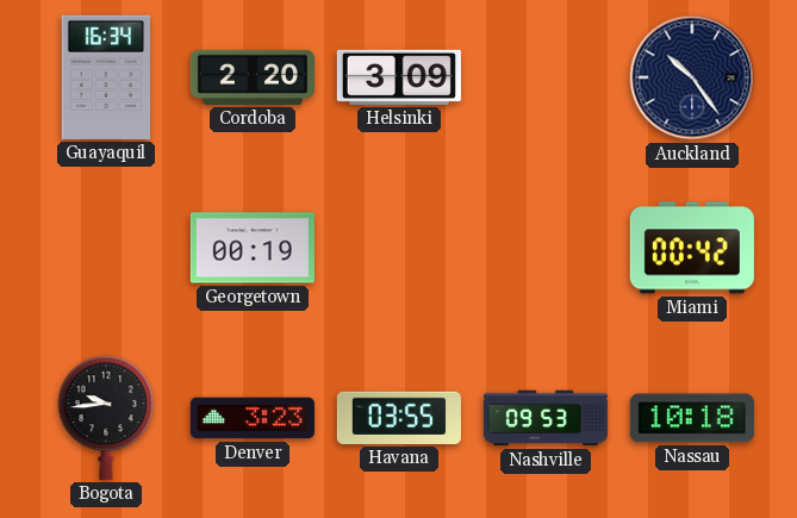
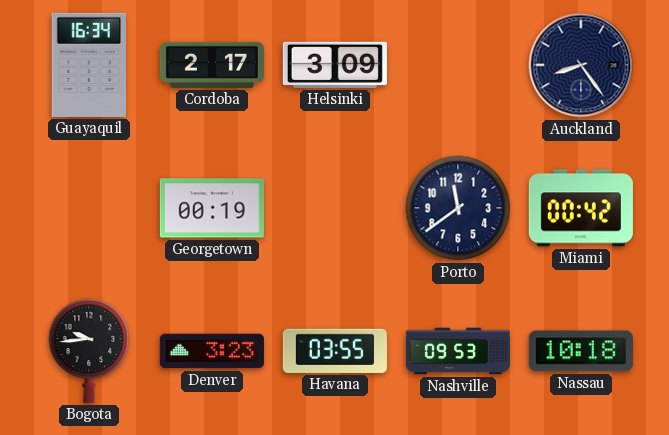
Cordoba: 2:20 -> 2:17 (212, 65)
Auckland: 10:24 -> 8:24 (581, 65)
Porto: none -> 11:39 (458, 208)
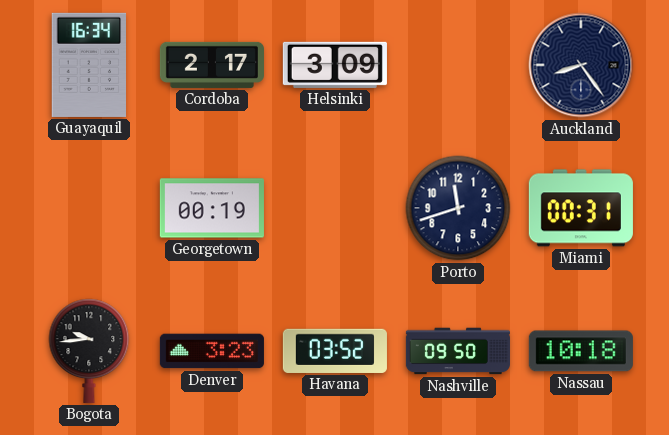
Porto: 11:39 -> 11:42 (458, 208)
Miami: 00:42 -> 00:31 (581, 208)
Havana: 03:55 -> 03:52 (335, 351)
Nashville: 09:53 -> 09:50 (458, 351)
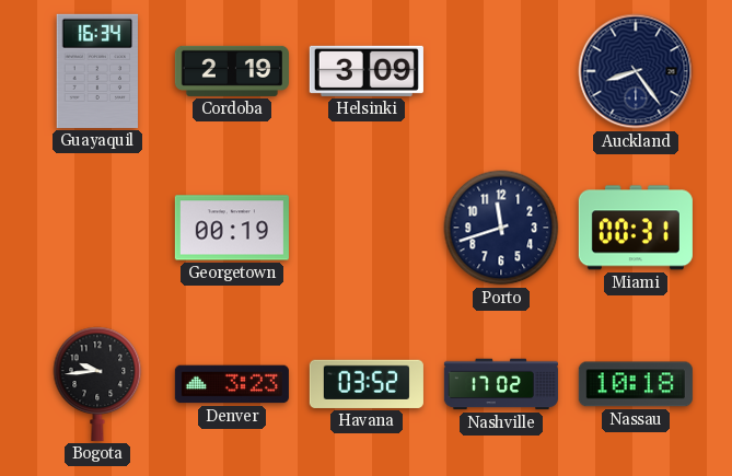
Cordoba: 2:17 -> 2:19 (232, 71)
Nashville: 09:50 -> 17:02 (501, 384)
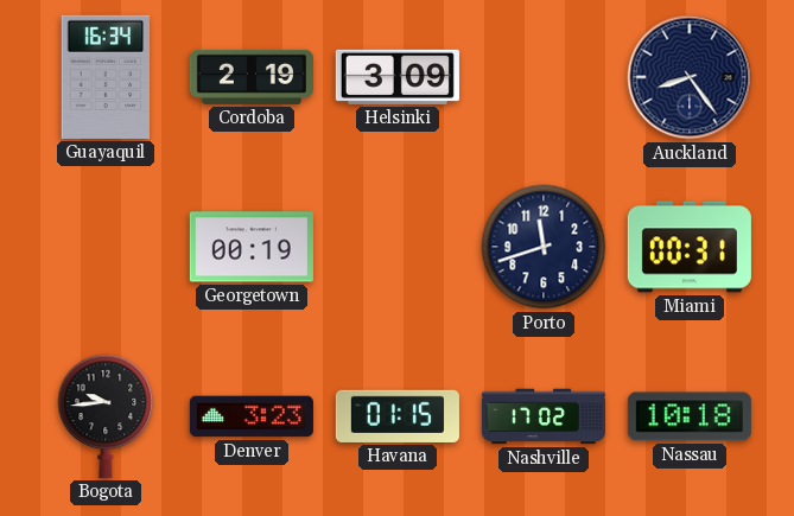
Havana: 03:52 -> 01:15 (398, 416)
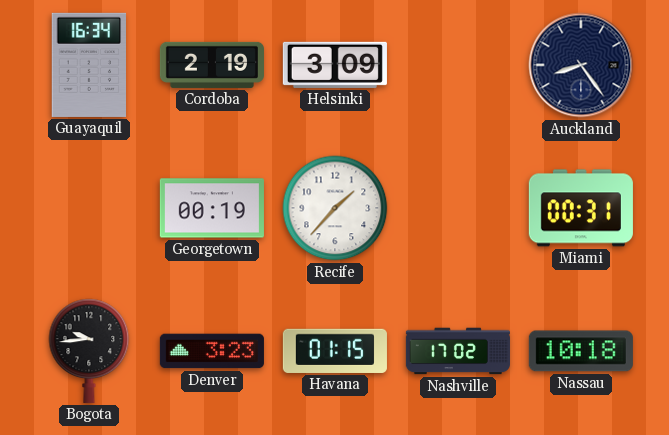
Recife: none -> 1:37 (335, 208)
Porto: 11:42 -> none (544, 247)
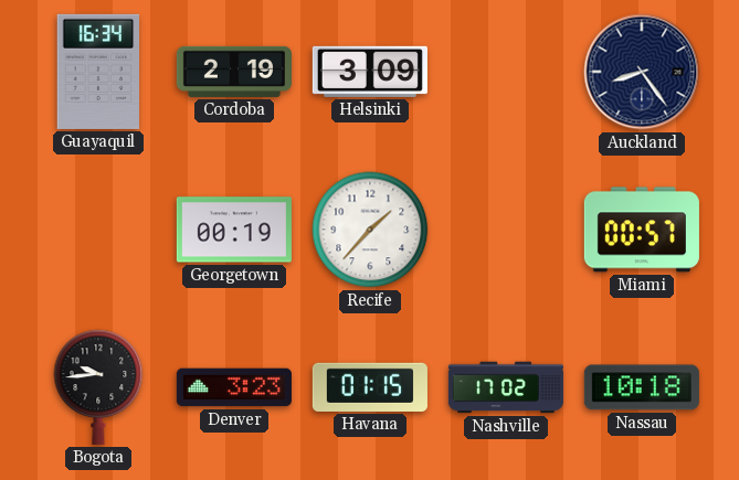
Miami: 00:31 -> 00:57 (642, 230)
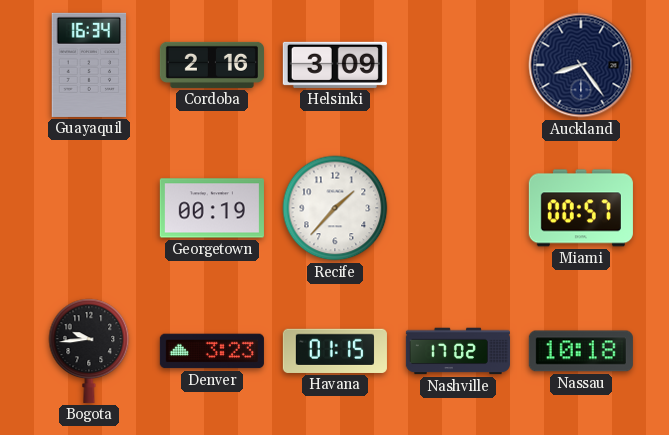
Cordoba: 2:19 -> 2:16 (212, 65)
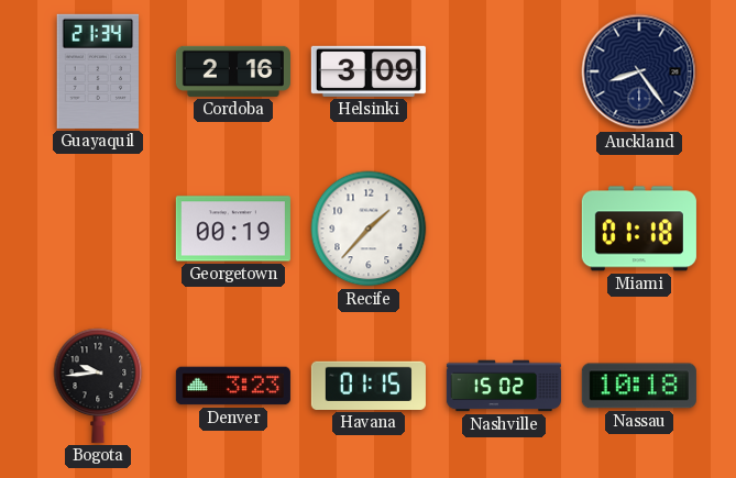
Guayaquil: 16:34 -> 21:34 (98, 71)
Miami: 00:57 -> 01:18 (639, 229)
Nashville: 17:02 -> 15:02 (504, 386)
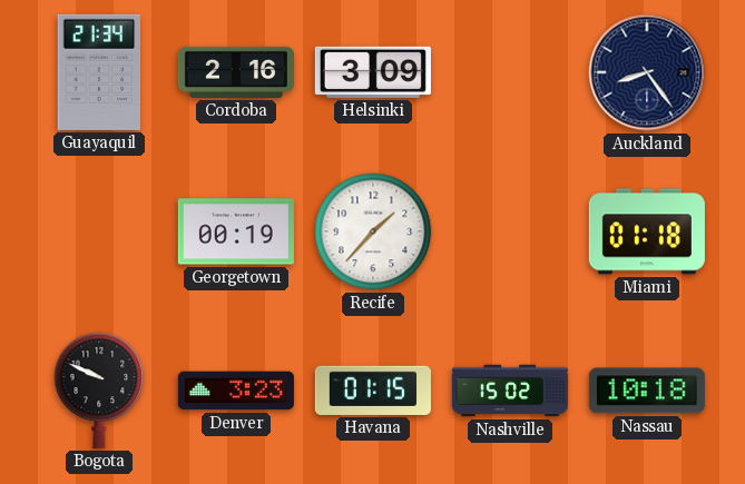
Bogota: 9:44 -> 9:49 (99, 391)
